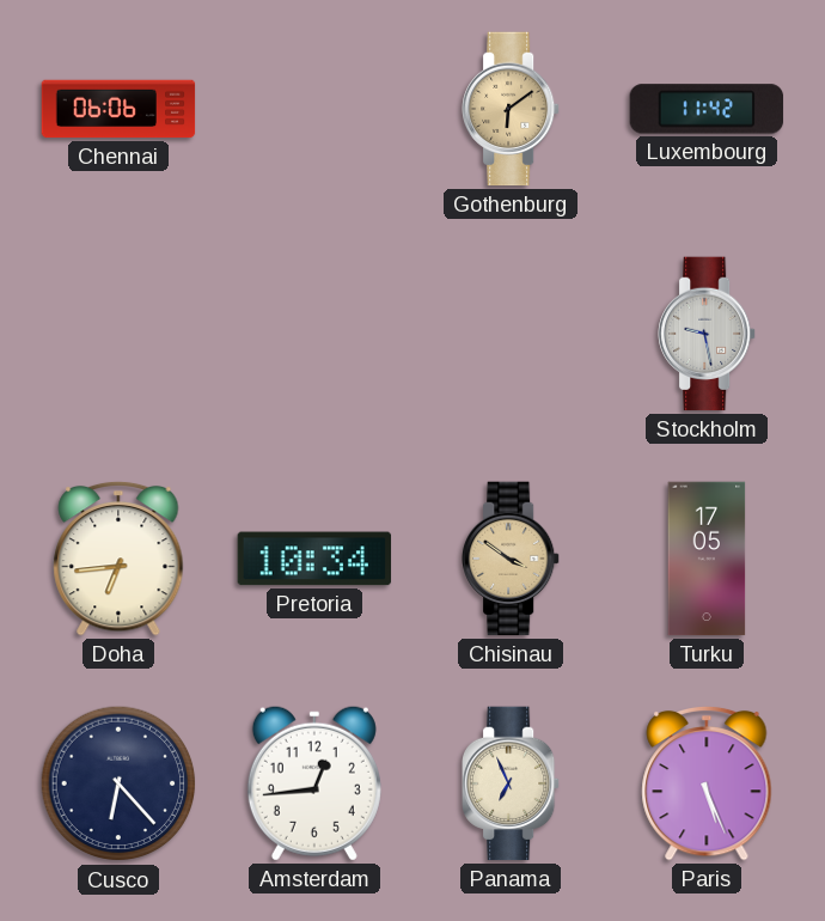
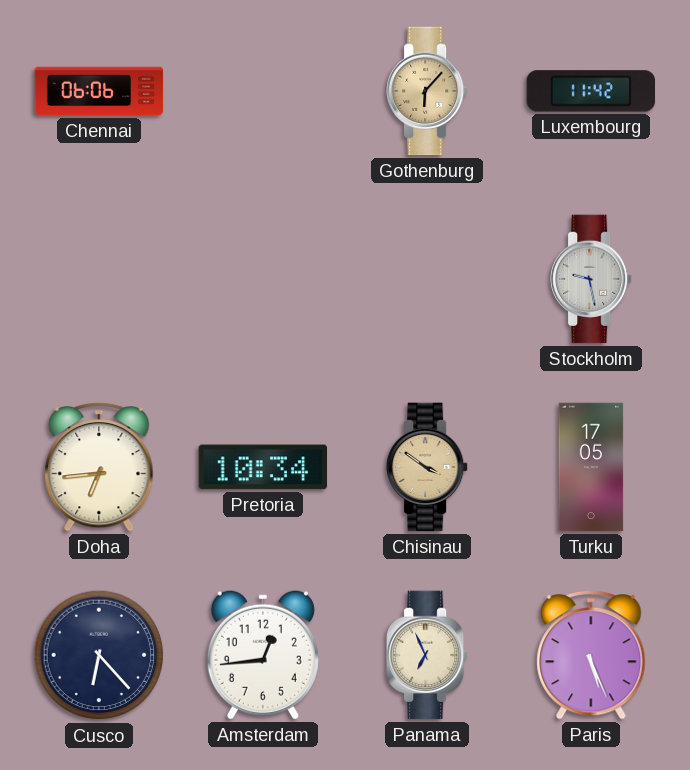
Gothenburg: 6:09 -> 6:07 (428, 91)
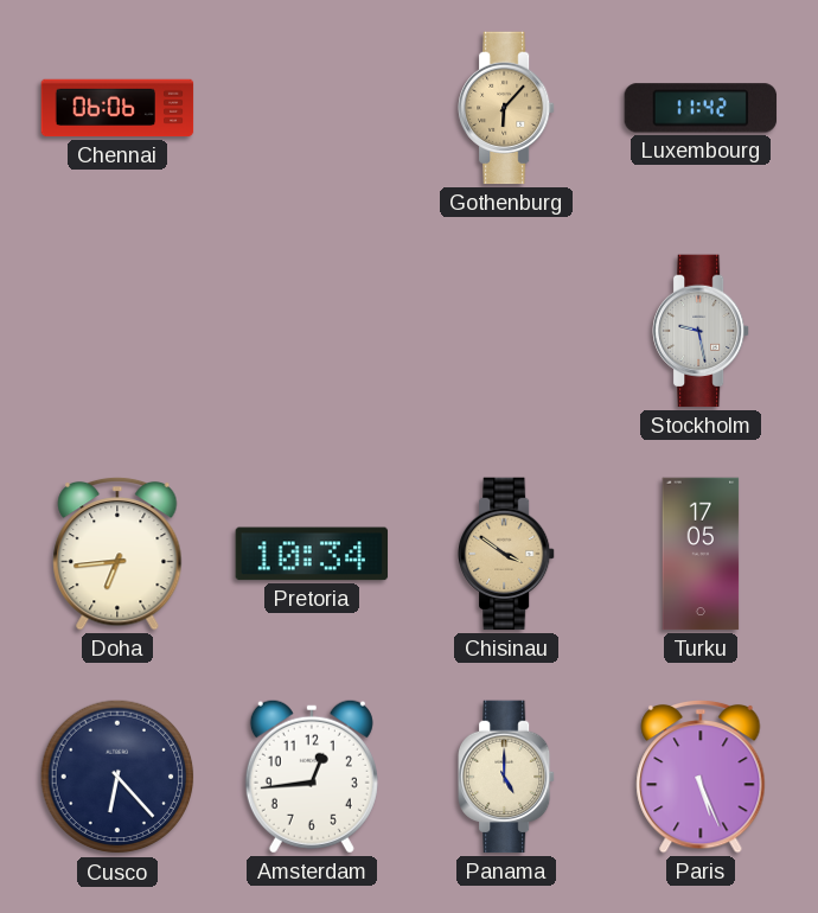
Panama: 6:56 -> 5:00 (507, 777)
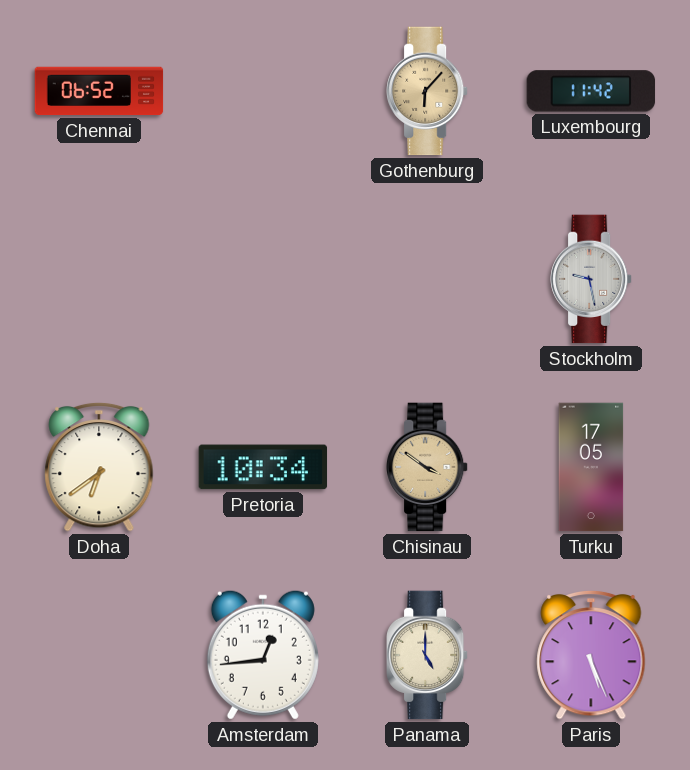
Chennai: 06:06 -> 06:52 (99, 91)
Doha: 6:44 -> 6:39 (99, 467)
Cusco: 6:23 -> none (117, 777)
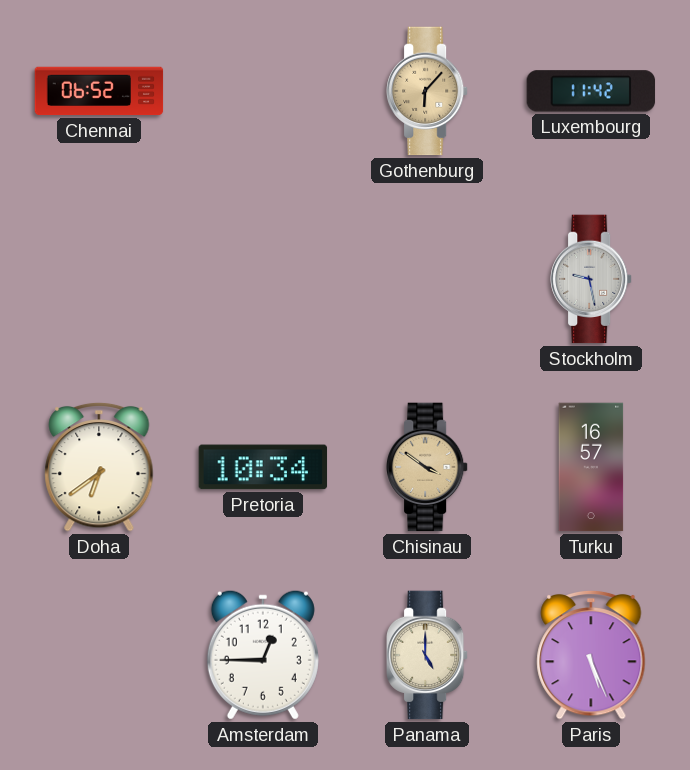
Turku: 17:05 -> 16:57 (591, 467)
Amsterdam: 12:44 -> 12:45 (263, 655)
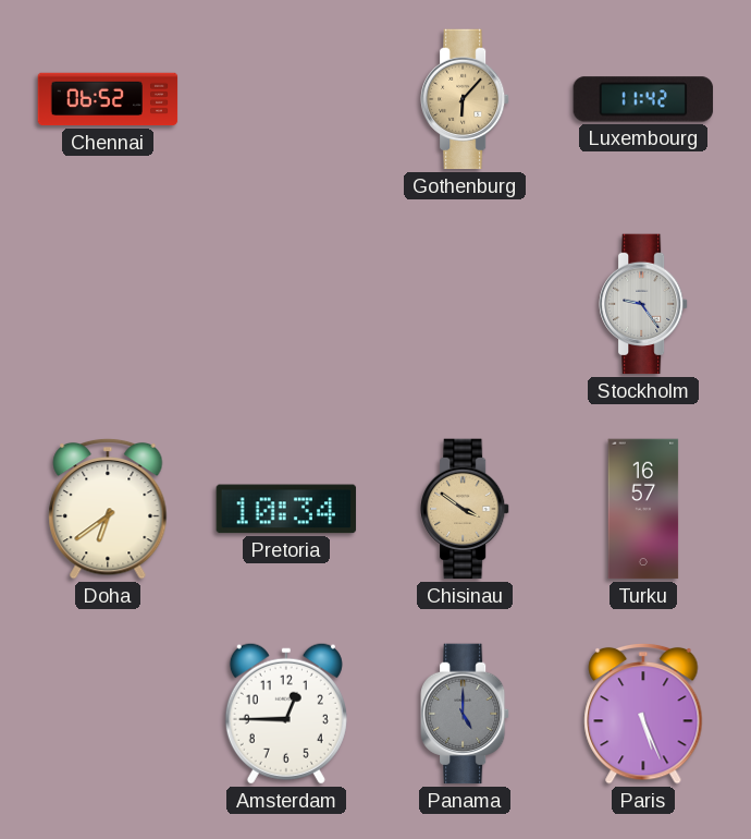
Stockholm: 9:28 -> 9:24 (644, 304)
Panama dial: cream -> grey (466, 714)
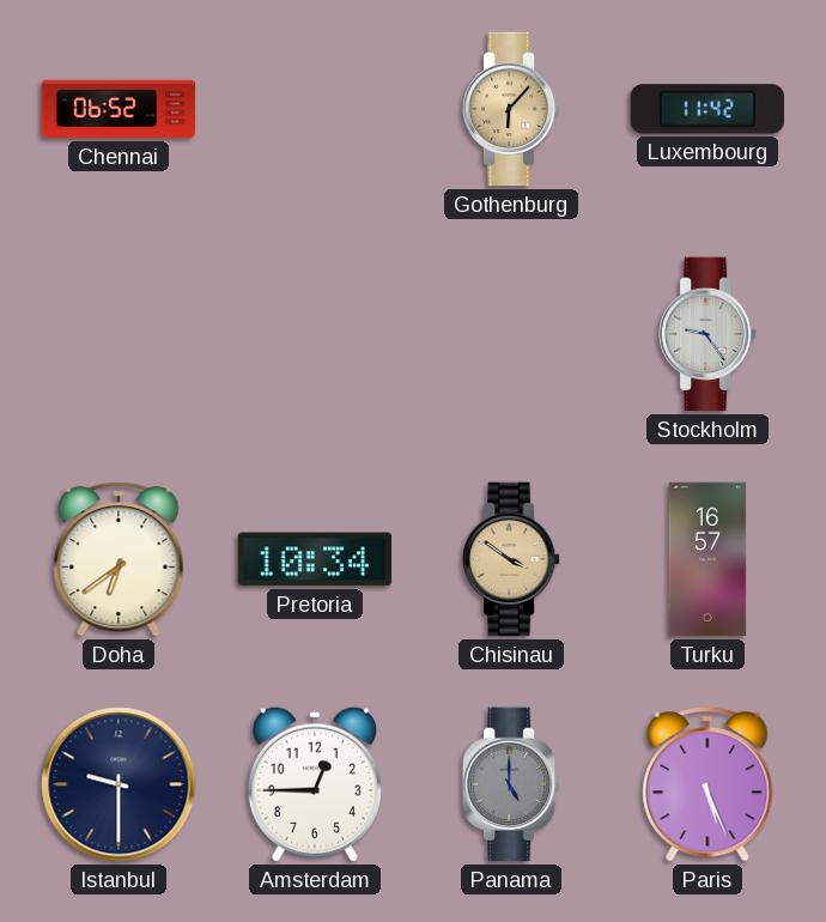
Istanbul: none -> 9:30 (119, 784)
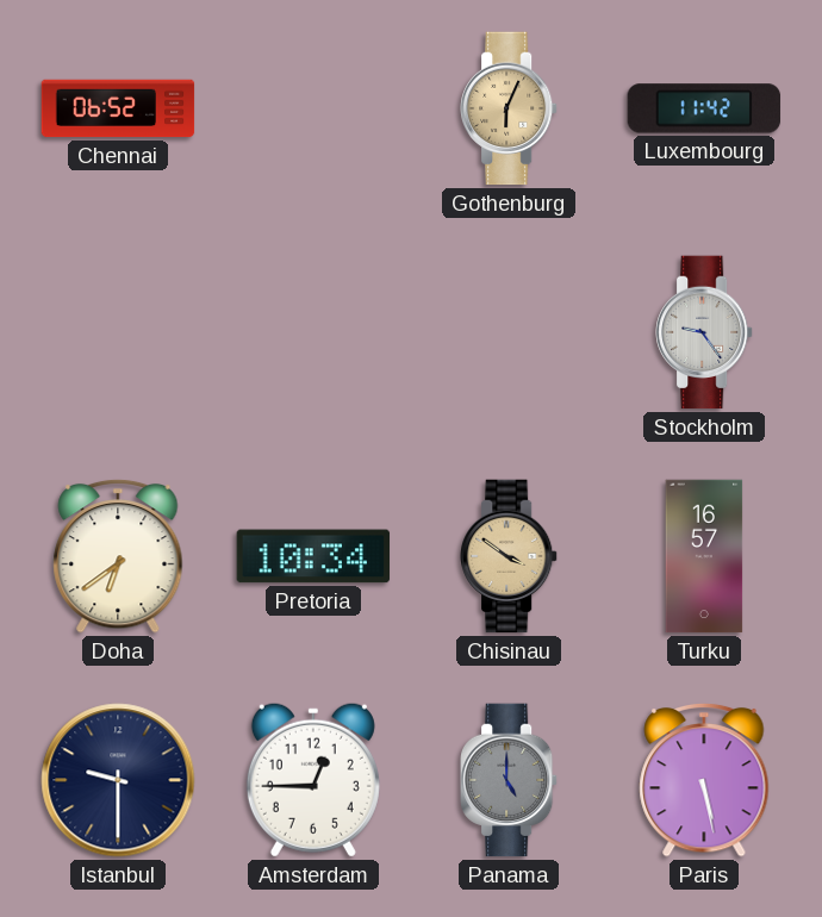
Gothenburg: 6:07 -> 6:04 (510, 108)
Paris: 5:26 -> 5:28 (704, 780)
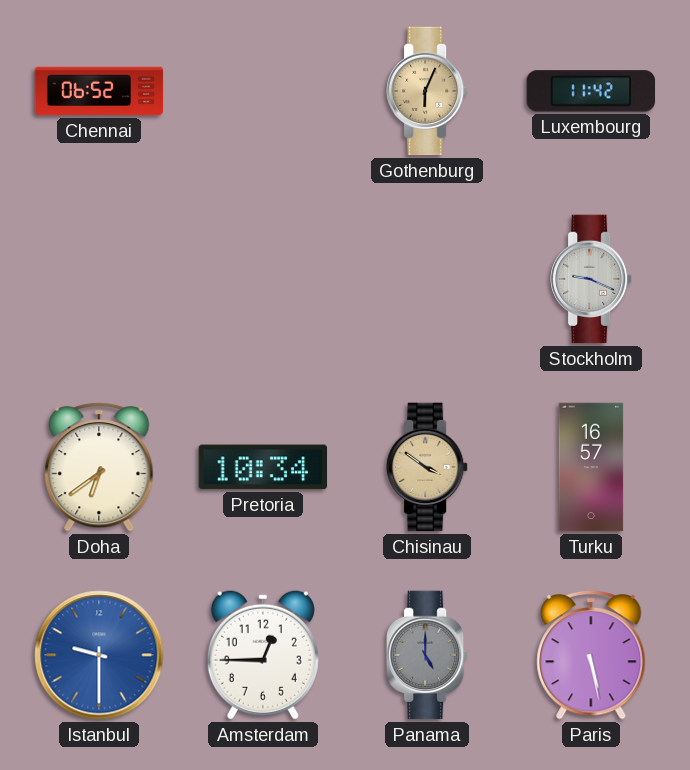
Stockholm: 9:24 -> 9:19 (592, 279)
Istanbul dial: navy -> blue (99, 655)
